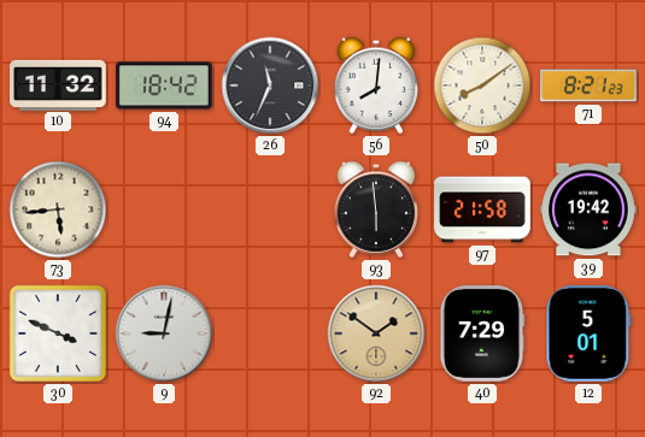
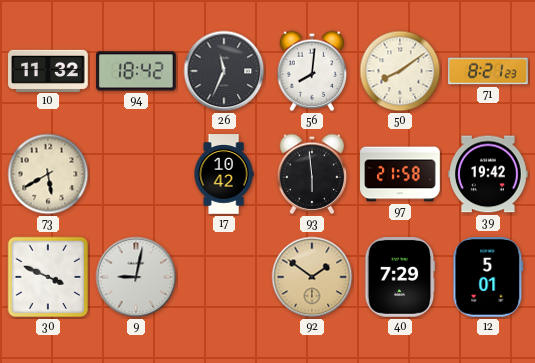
73: 5:44 -> 5:40 (48, 174)
17: none -> 10:42 (224, 174)
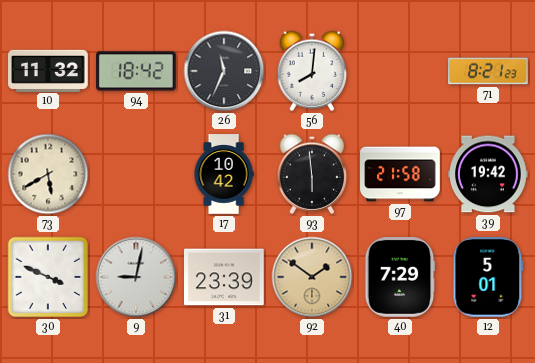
50: 8:09 -> none (400, 71)
31: none -> 23:39 (224, 277)
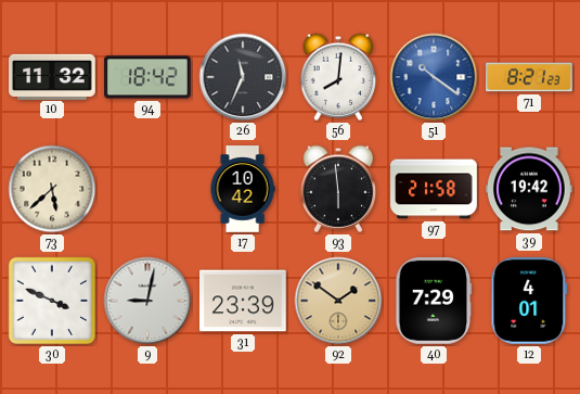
51: none -> 10:21 (434, 77)
73: 5:40 -> 5:38 (52, 189)
12: 5:01 -> 4:01 (529, 302)
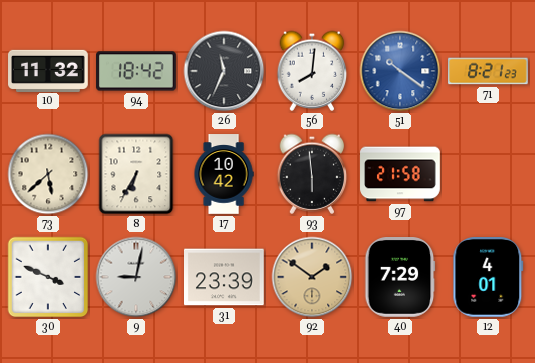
8: none -> 6:35 (136, 174)
39: 19:42 -> none (530, 189)
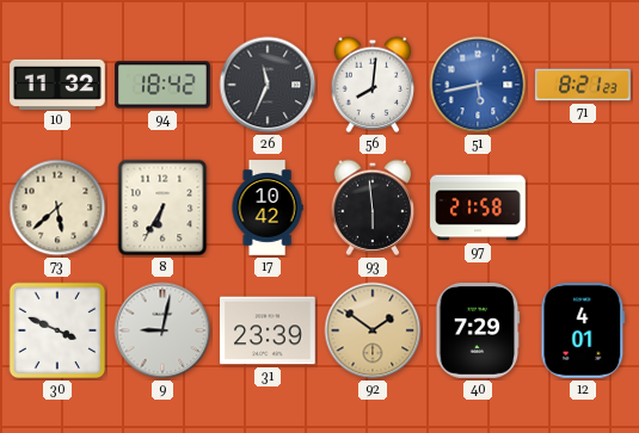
51: 10:21 -> 5:43 (478, 85)
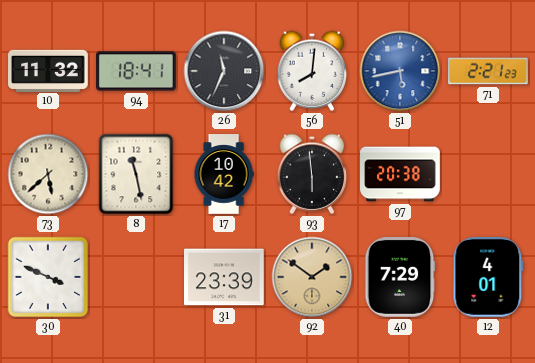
94: 18:42 -> 18:41 (136, 71)
71: 8:21 -> 2:21 (488, 71)
8: 6:35 -> 11:28 (136, 174)
97: 21:58 -> 20:38 (400, 174)
9: 9:02 -> none (162, 330)
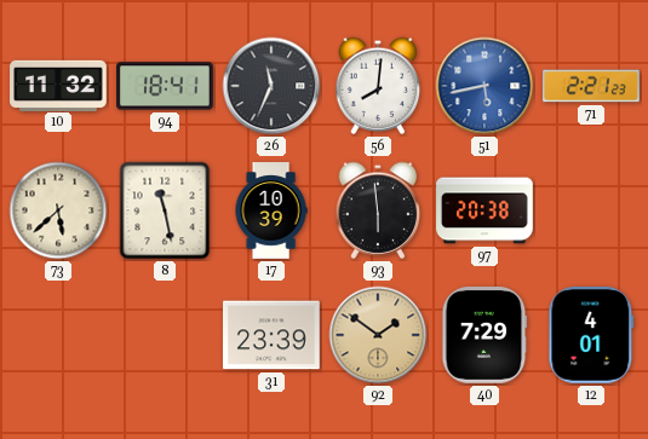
17: 10:42 -> 10:39 (271, 210)
30: 3:49 -> none (48, 277)
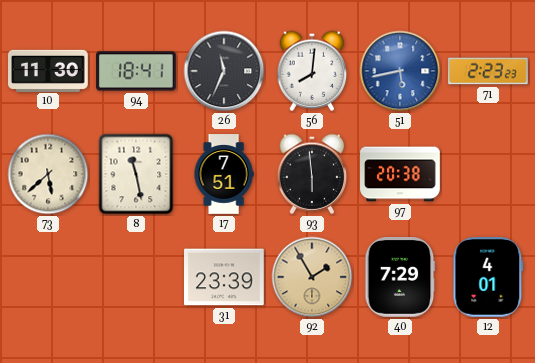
10: 11:32 -> 11:30 (48, 70)
71: 2:21 -> 2:23 (488, 71)
17: 10:39 -> 7:51 (224, 174)
92: 1:51 -> 1:55 (312, 277)
